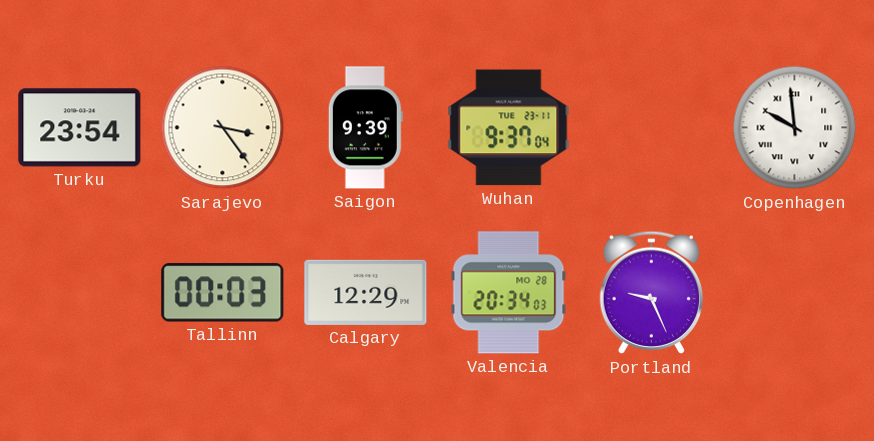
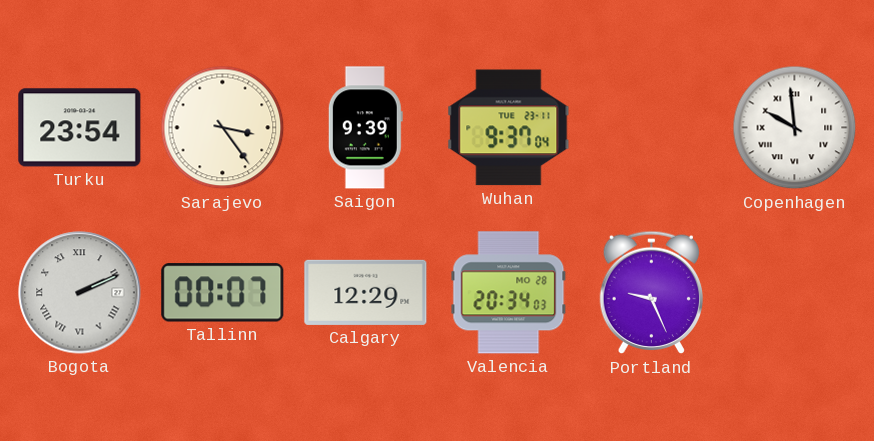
Bogota: none -> 2:11 (80, 293)
Tallinn: 00:03 -> 00:07 (223, 293)
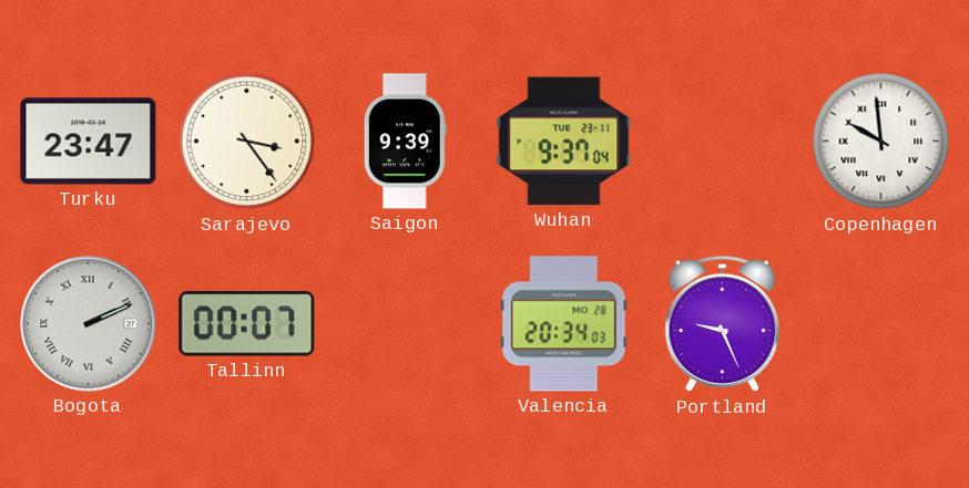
Turku: 23:54 -> 23:47 (89, 142)
Calgary: 12:29 -> none (366, 292)
